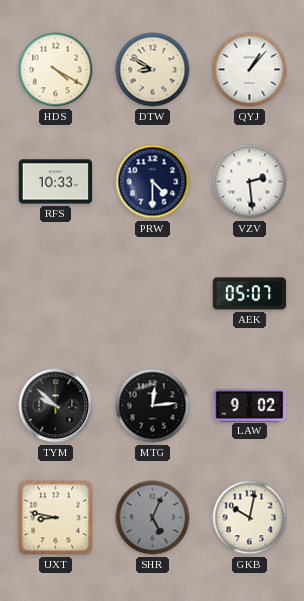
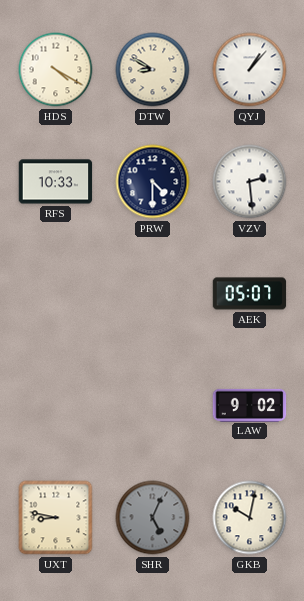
TYM: 9:52 -> none (56, 406)
MTG: 12:14 -> none (153, 406)
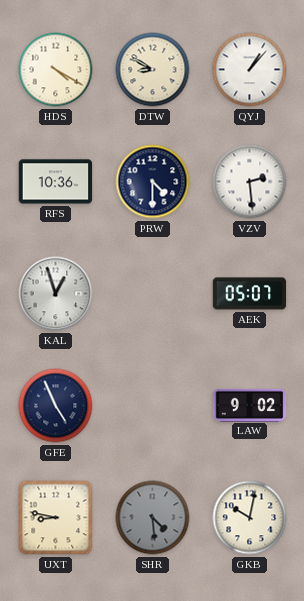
RFS: 10:33 -> 10:36 (56, 182)
KAL: none -> 12:57 (56, 294)
GFE: none -> 4:56 (56, 406)
SHR: 5:04 -> 4:29 (153, 518)
